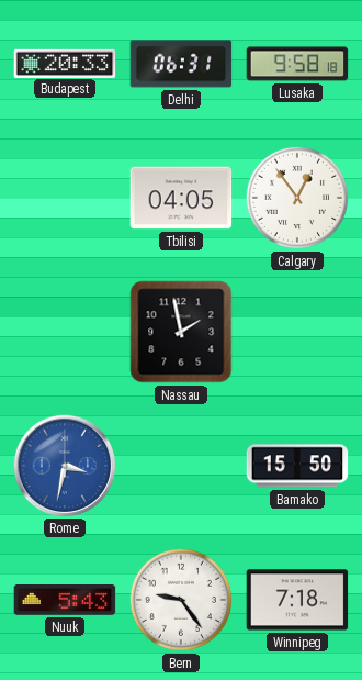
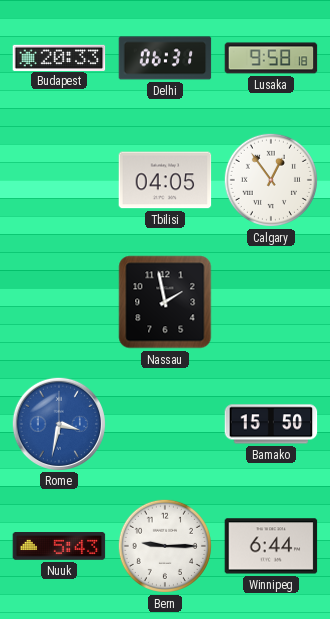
Bern: 9:24 -> 9:15 (165, 546)
Winnipeg: 7:18 -> 6:44 (271, 546)
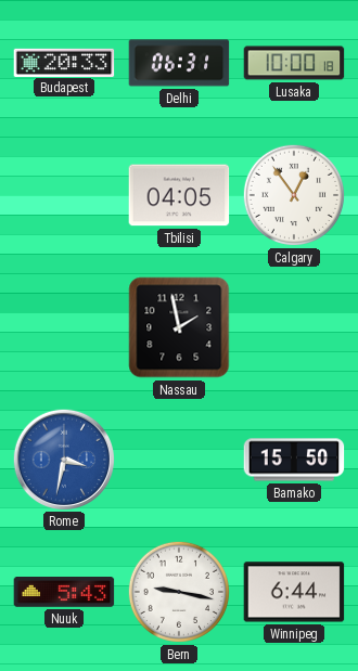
Lusaka: 9:58 -> 10:00 (294, 63)
Bern: 9:15 -> 9:17 (179, 592)
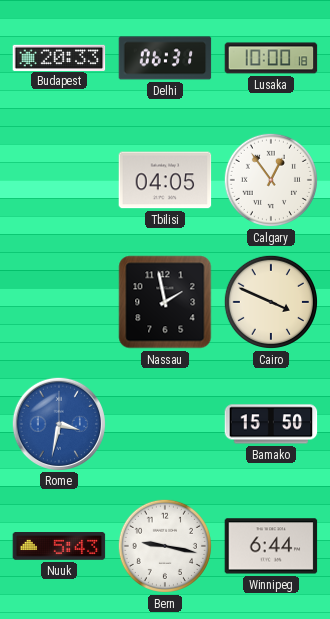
Cairo: none -> 3:49 (271, 302)
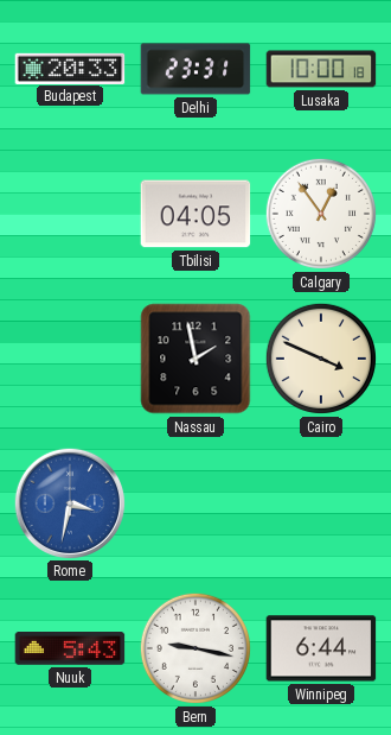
Delhi: 06:31 -> 23:31 (195, 69)
Bamako: 15:50 -> none (271, 424)
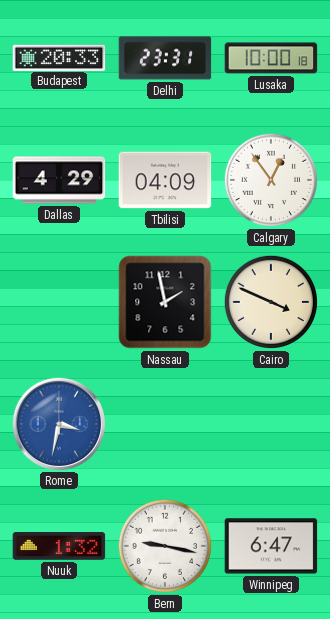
Dallas: none -> 4:29 (59, 180)
Tbilisi: 04:05 -> 04:09 (165, 180)
Nuuk: 5:43 -> 1:32 (59, 547)
Winnipeg: 6:44 -> 6:47 (271, 546)
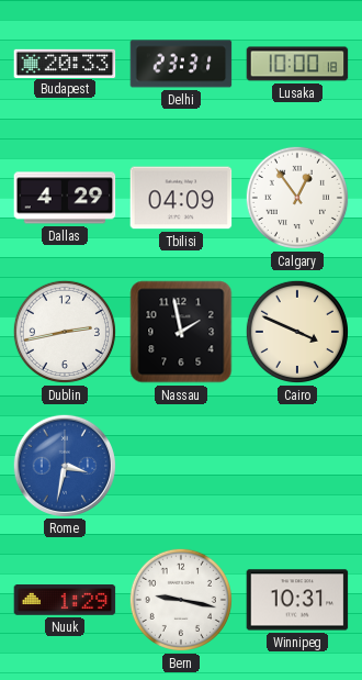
Dublin: none -> 2:43 (65, 332)
Nuuk: 1:32 -> 1:29 (65, 601)
Winnipeg: 6:47 -> 10:31 (297, 600)
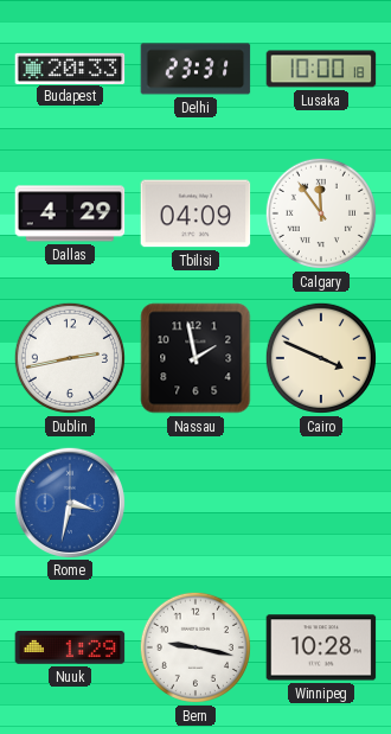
Calgary: 12:54 -> 11:54 (321, 213)
Winnipeg: 10:31 -> 10:28 (321, 647)
